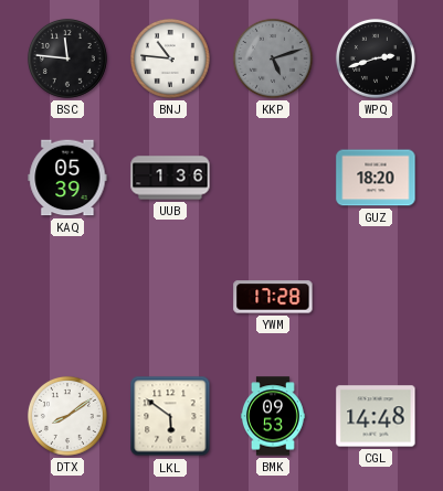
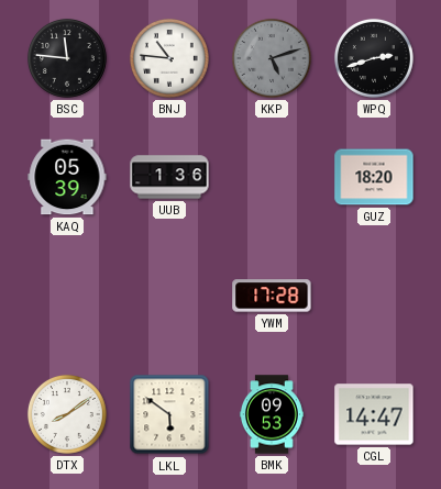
CGL: 14:48 -> 14:47 (374, 414)
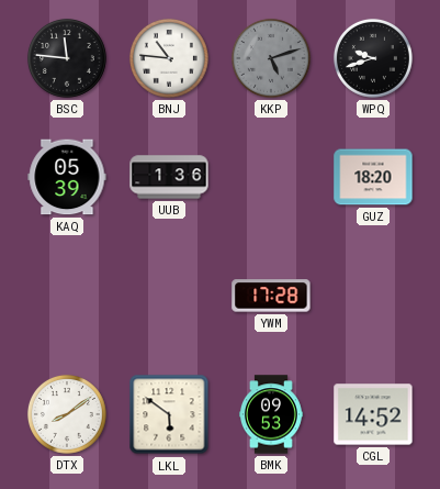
WPQ: 2:42 -> 9:42 (373, 58)
CGL: 14:47 -> 14:52 (373, 414)
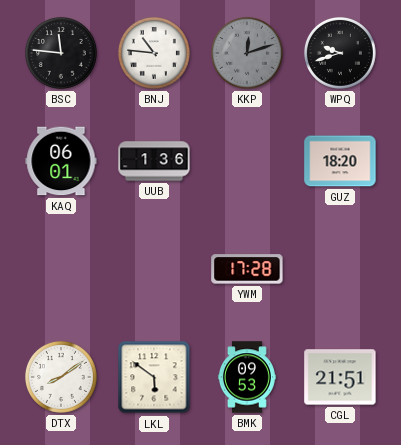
KKP: 5:12 -> 12:12 (247, 53)
KAQ: 05:39 -> 06:01 (61, 161)
CGL: 14:52 -> 21:51 (340, 377)
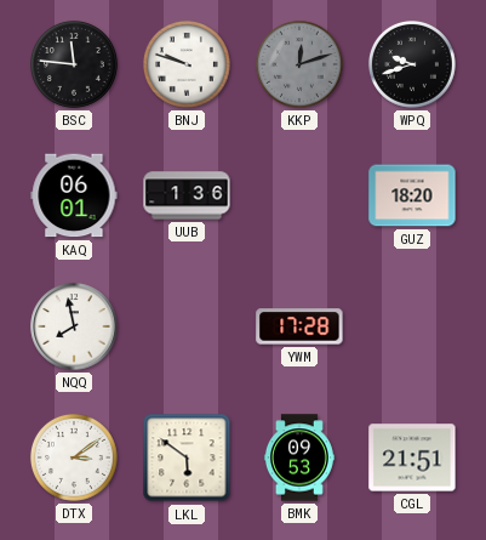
BNJ: 10:46 -> 9:48 (187, 64)
NQQ: none -> 7:58 (74, 326)
DTX: 8:09 -> 3:09 (74, 457)
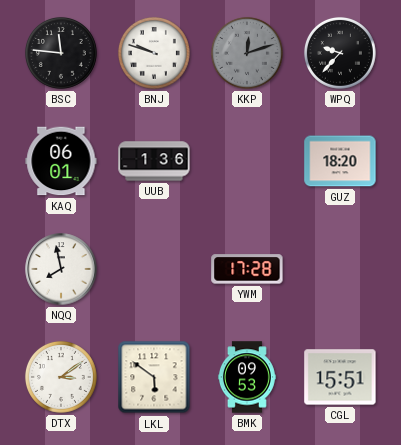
WPQ: 9:42 -> 9:37 (340, 53)
CGL: 21:51 -> 15:51 (340, 377)
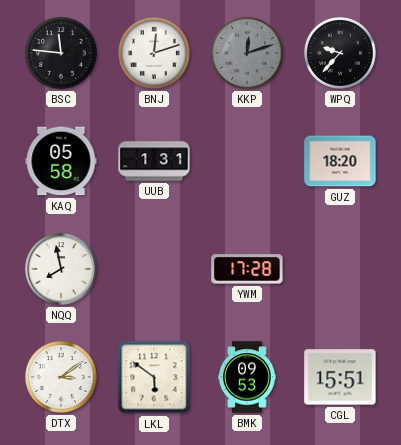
BNJ: 9:48 -> 12:12 (154, 53)
KAQ: 06:01 -> 05:58 (61, 161)
UUB: 1:36 -> 1:31 (154, 161)
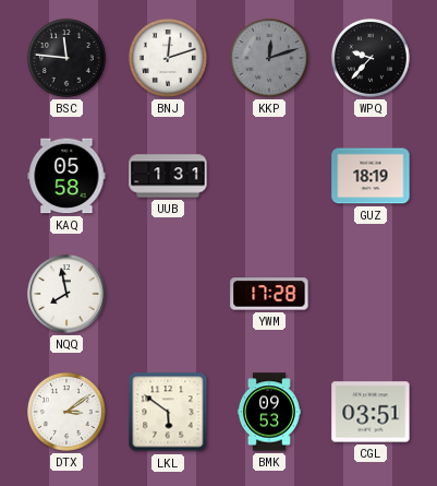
GUZ: 18:20 -> 18:19 (371, 176)
CGL: 15:51 -> 03:51 (371, 412)
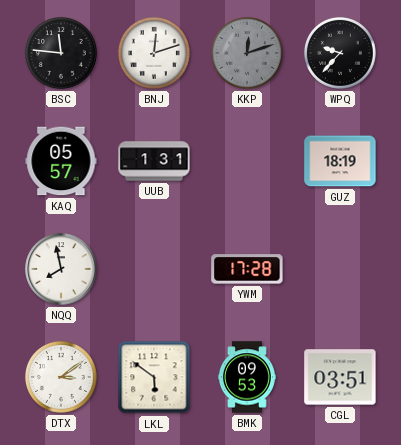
KAQ: 05:58 -> 05:57 (61, 161)
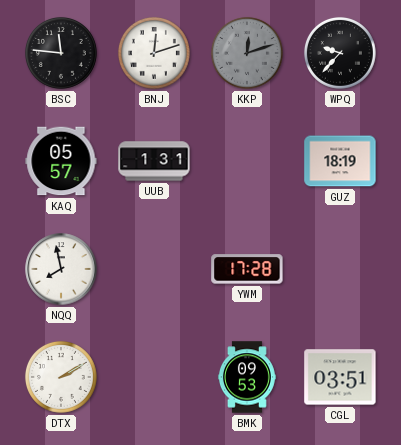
DTX: 3:09 -> 2:10 (61, 377)
LKL: 5:51 -> none (154, 377)
